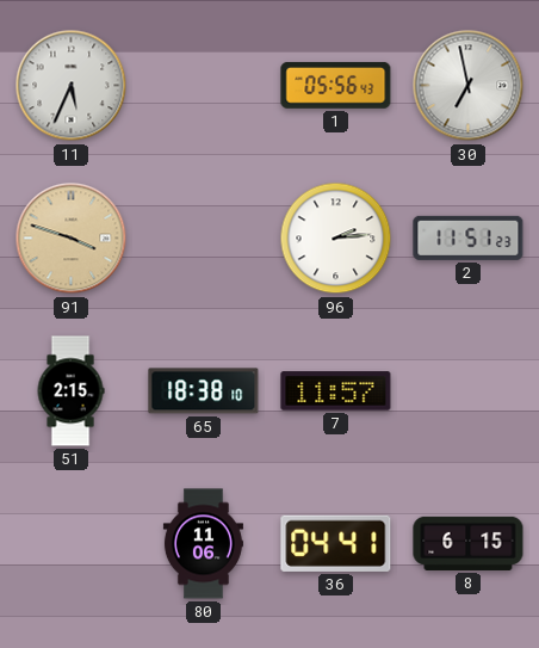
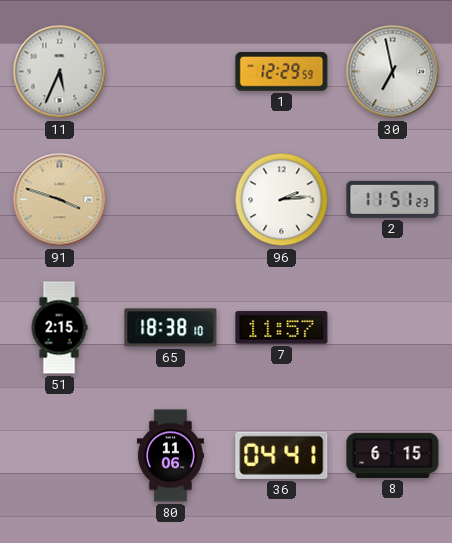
1: 05:56 -> 12:29 (282, 71)
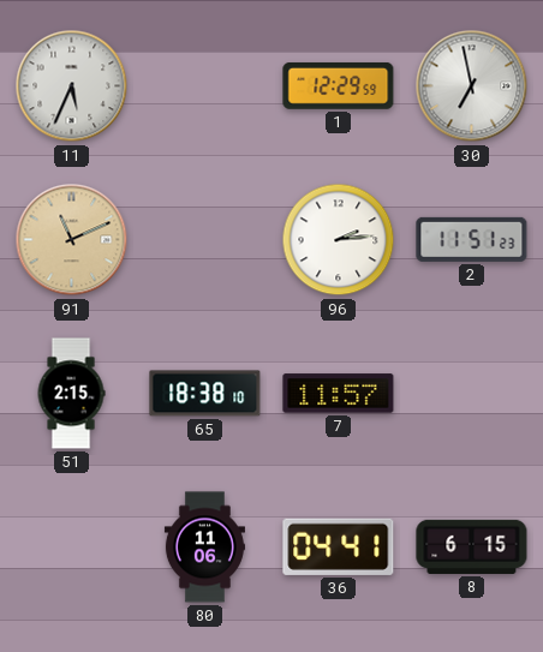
91: 3:48 -> 11:11 (72, 240)
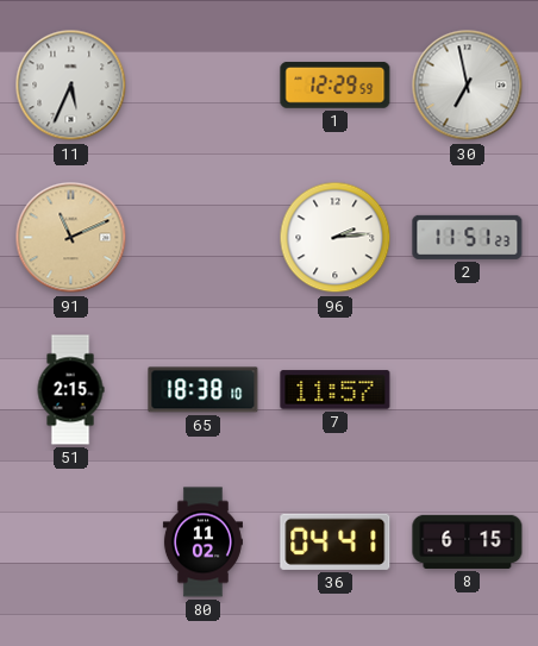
80: 11:06 -> 11:02 (202, 542)
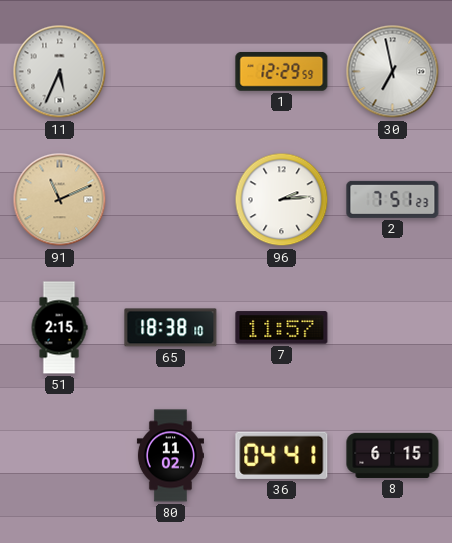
2: 11:51 -> 7:51 (393, 199)
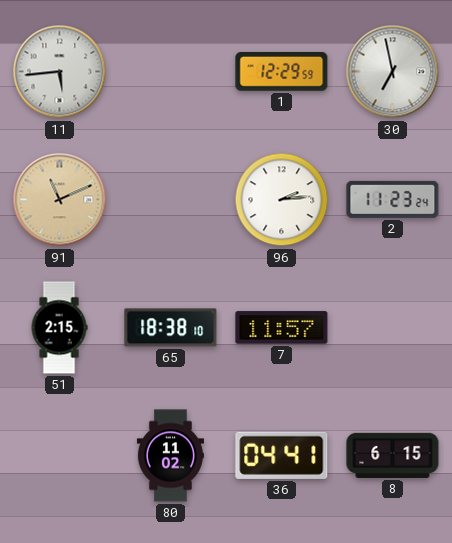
11: 5:34 -> 5:44 (60, 72)
2: 7:51 -> 11:23 (393, 199)
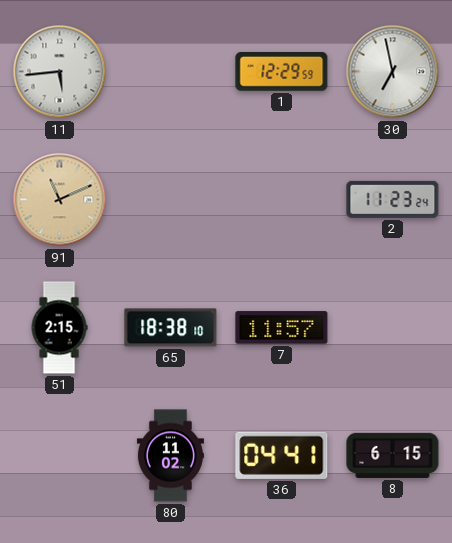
96: 2:14 -> none (282, 200)
